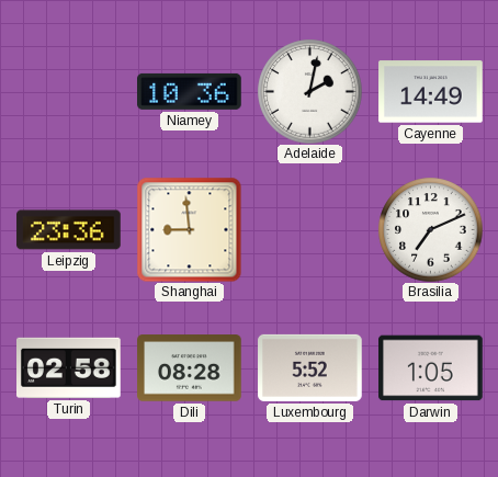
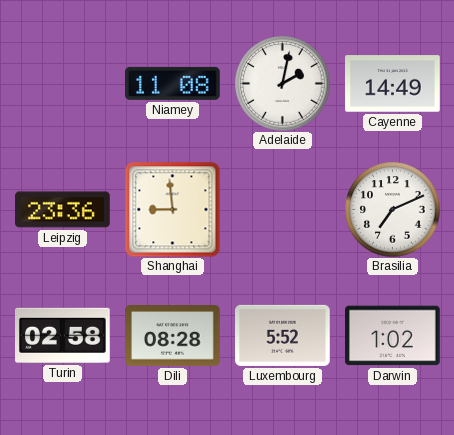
Niamey: 10:36 -> 11:08 (173, 83)
Darwin: 1:05 -> 1:02 (393, 336)
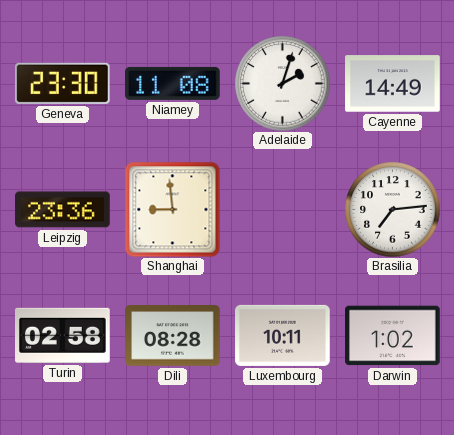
Geneva: none -> 23:30 (63, 83)
Adelaide: 2:02 -> 2:03 (282, 83)
Brasilia: 7:11 -> 7:14 (392, 209)
Luxembourg: 5:52 -> 10:11 (283, 335)
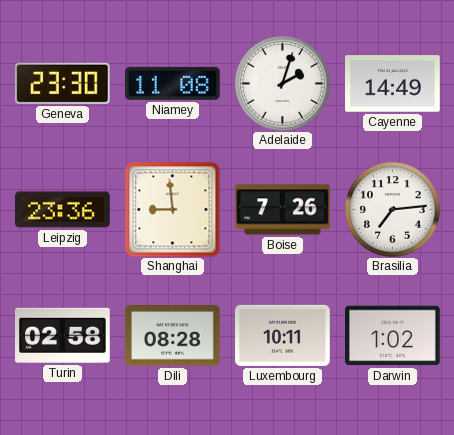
Boise: none -> 7:26 (283, 210)
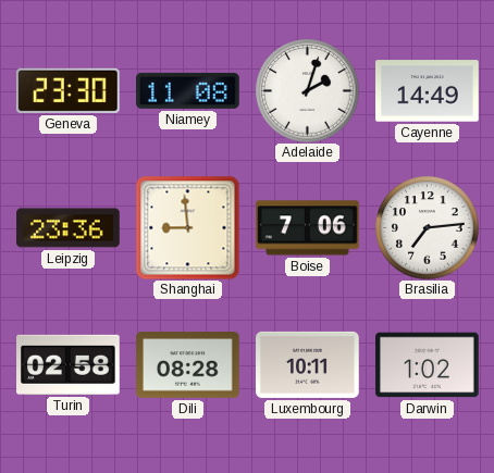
Boise: 7:26 -> 7:06 (308, 228)
